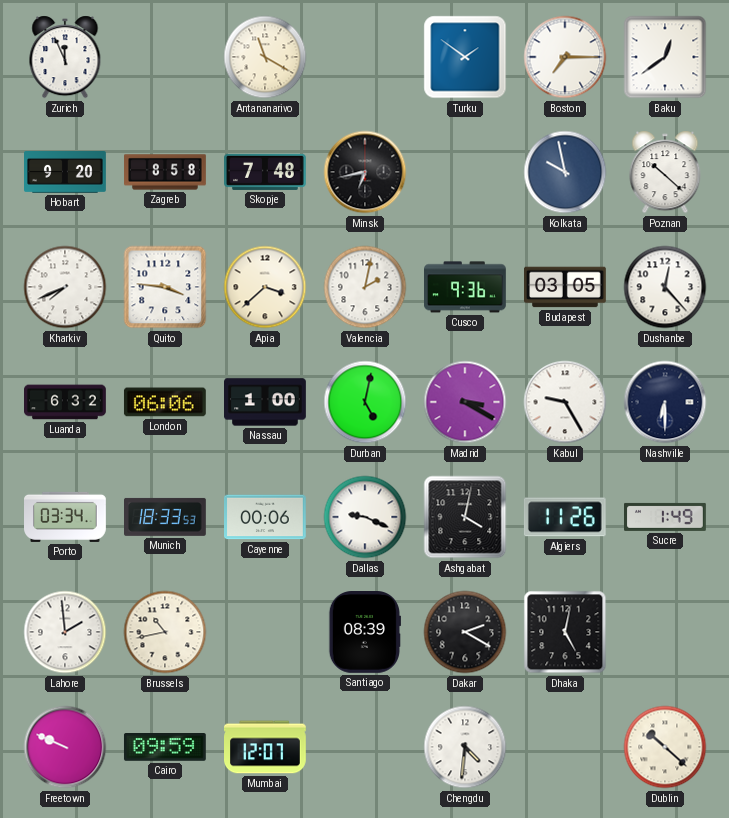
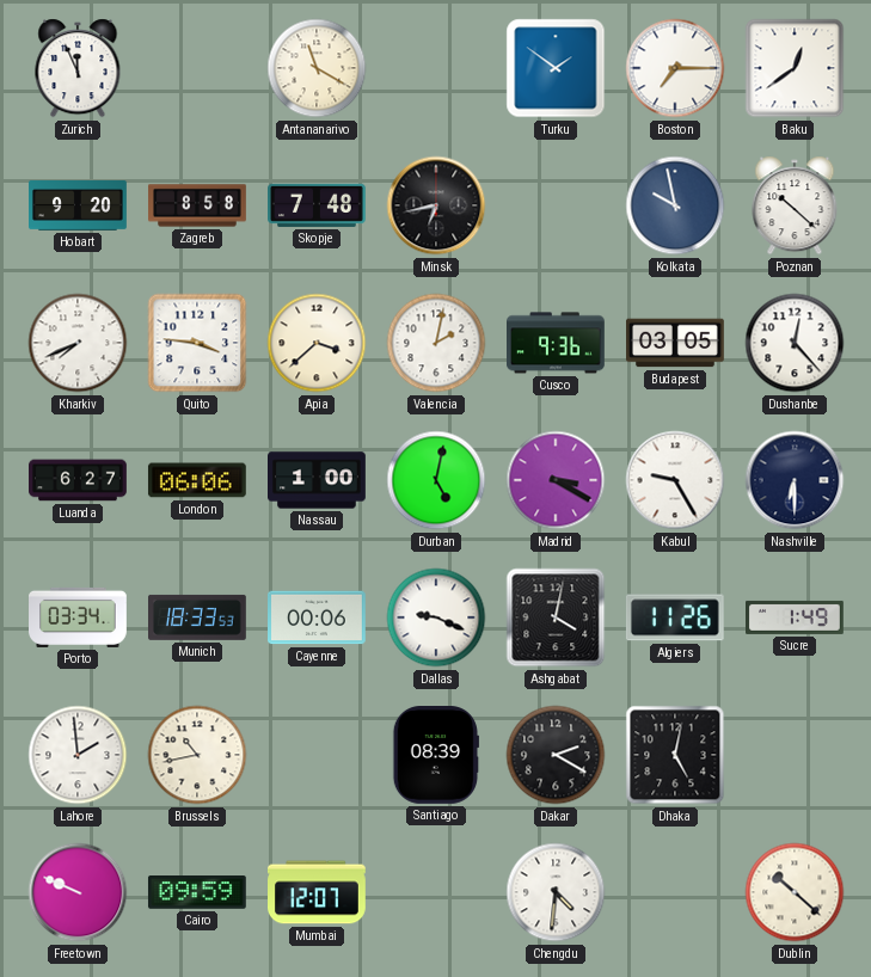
Luanda: 6:32 -> 6:27 (79, 480)
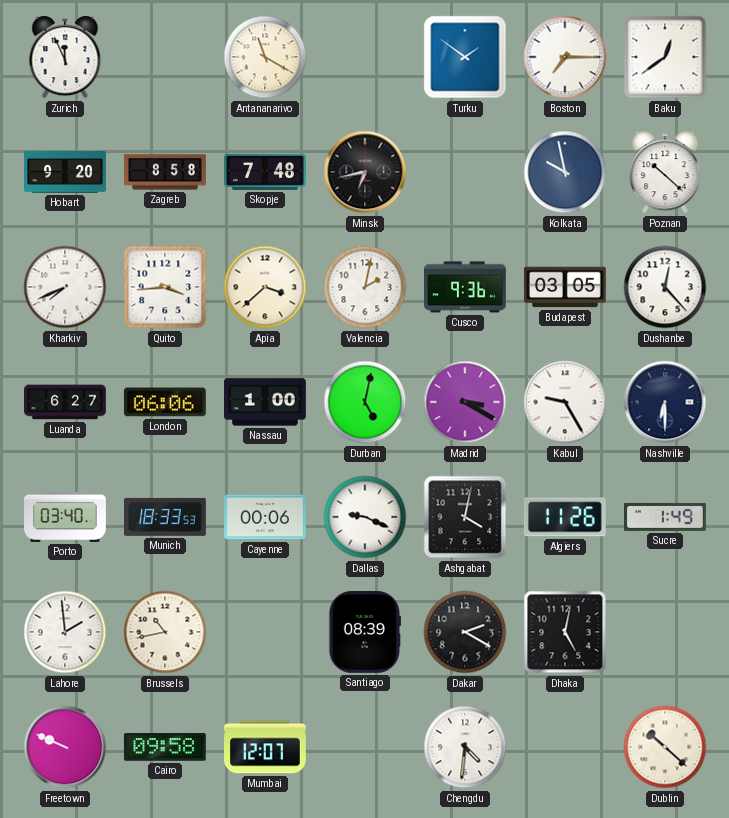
Quito: 3:46 -> 3:44 (165, 287)
Porto: 03:34 -> 03:40 (65, 517)
Cairo: 09:59 -> 09:58 (165, 748)
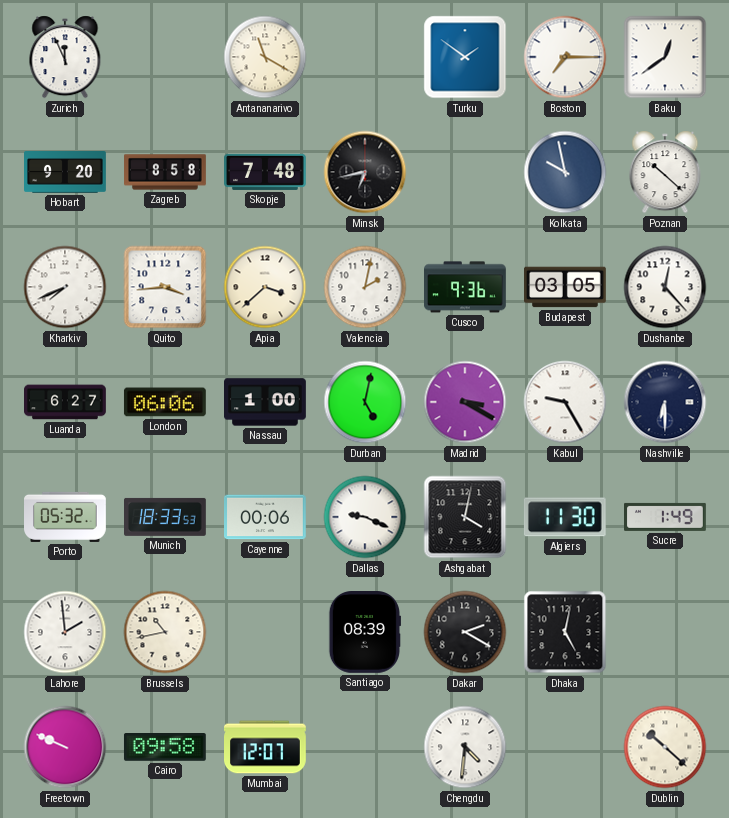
Porto: 03:40 -> 05:32 (65, 517)
Algiers: 11:26 -> 11:30 (565, 517)
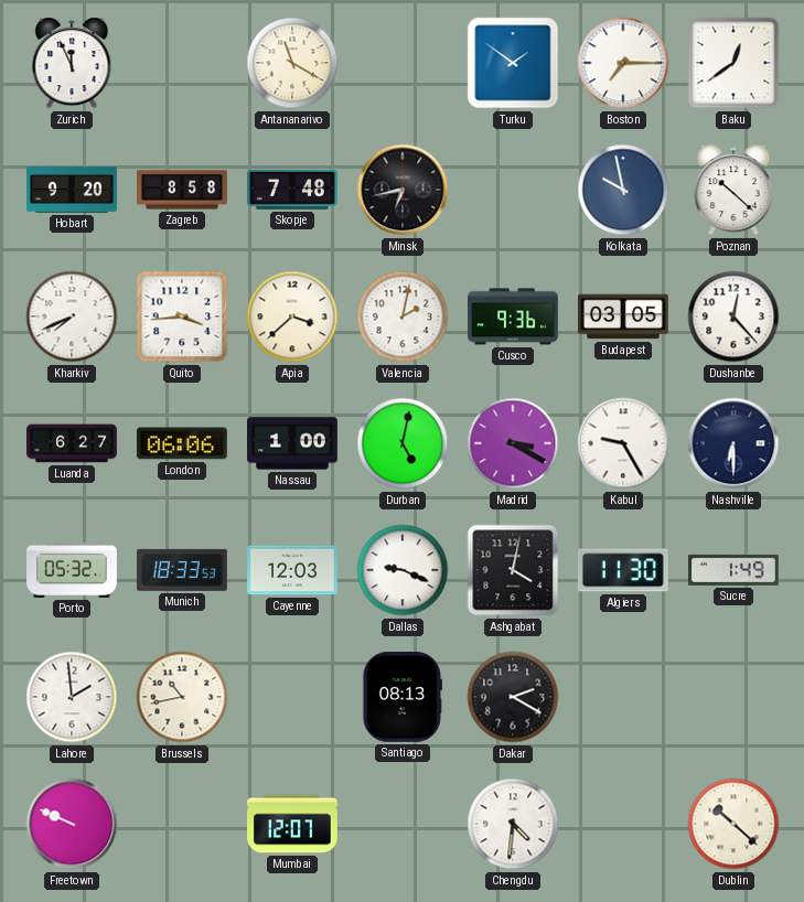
Cayenne: 00:06 -> 12:03 (293, 570)
Santiago: 08:39 -> 08:13 (403, 698)
Dhaka: 5:02 -> none (565, 632)
Cairo: 09:58 -> none (165, 748)
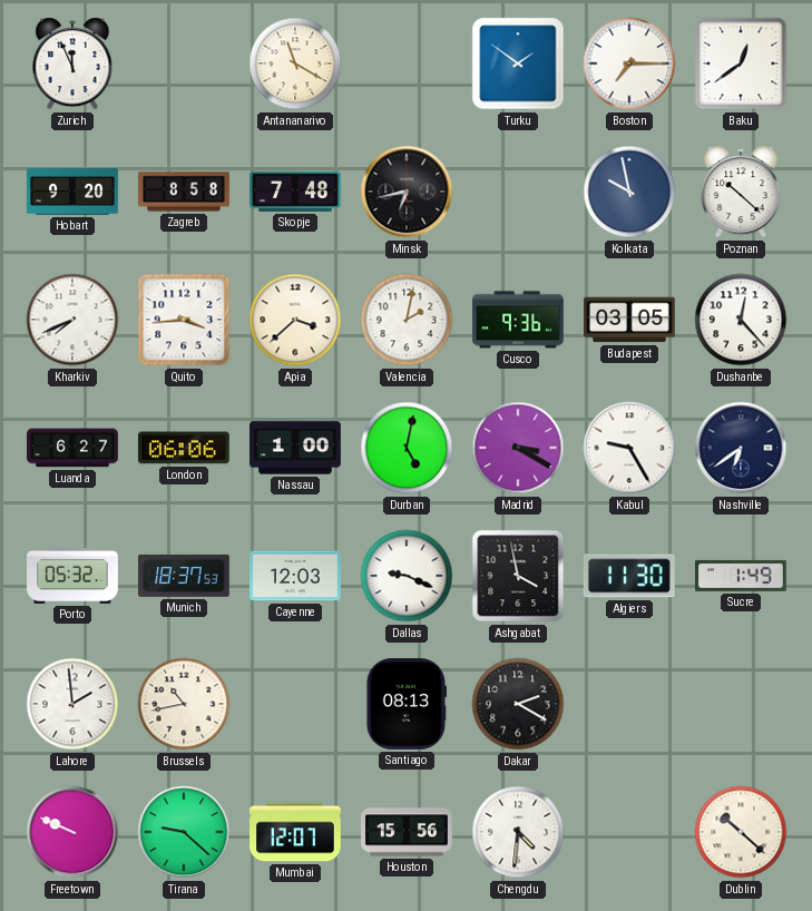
Nashville: 6:30 -> 6:39 (741, 448)
Munich: 18:33 -> 18:37 (185, 576)
Ashgabat: 4:02 -> 3:58 (518, 576)
Tirana: none -> 9:22 (184, 832)
Houston: none -> 15:56 (408, 832)
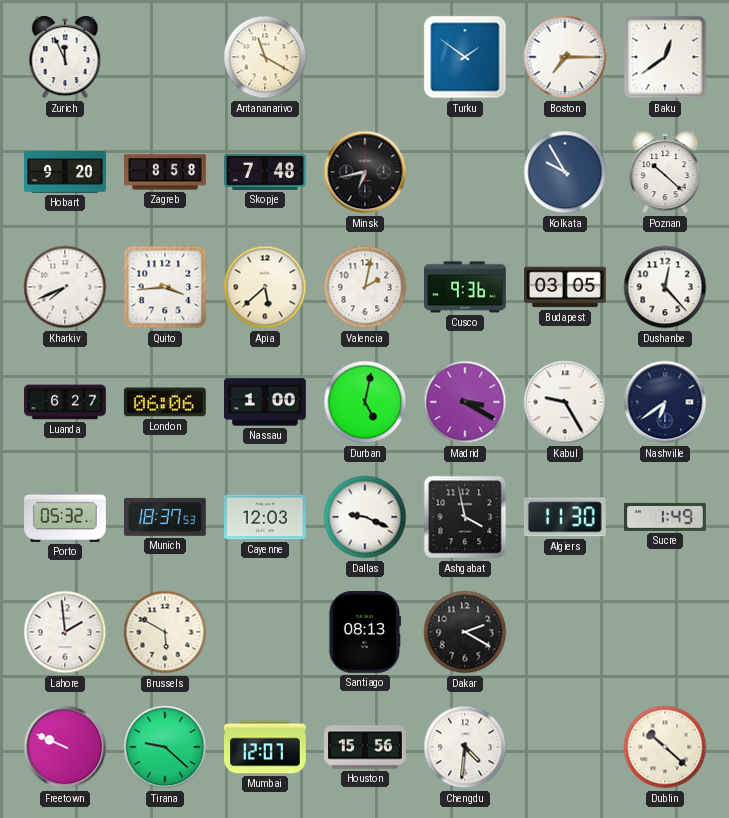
Kolkata: 9:58 -> 9:55 (565, 172)
Apia: 3:38 -> 5:38 (265, 287)
Brussels: 10:43 -> 5:50 (165, 632)
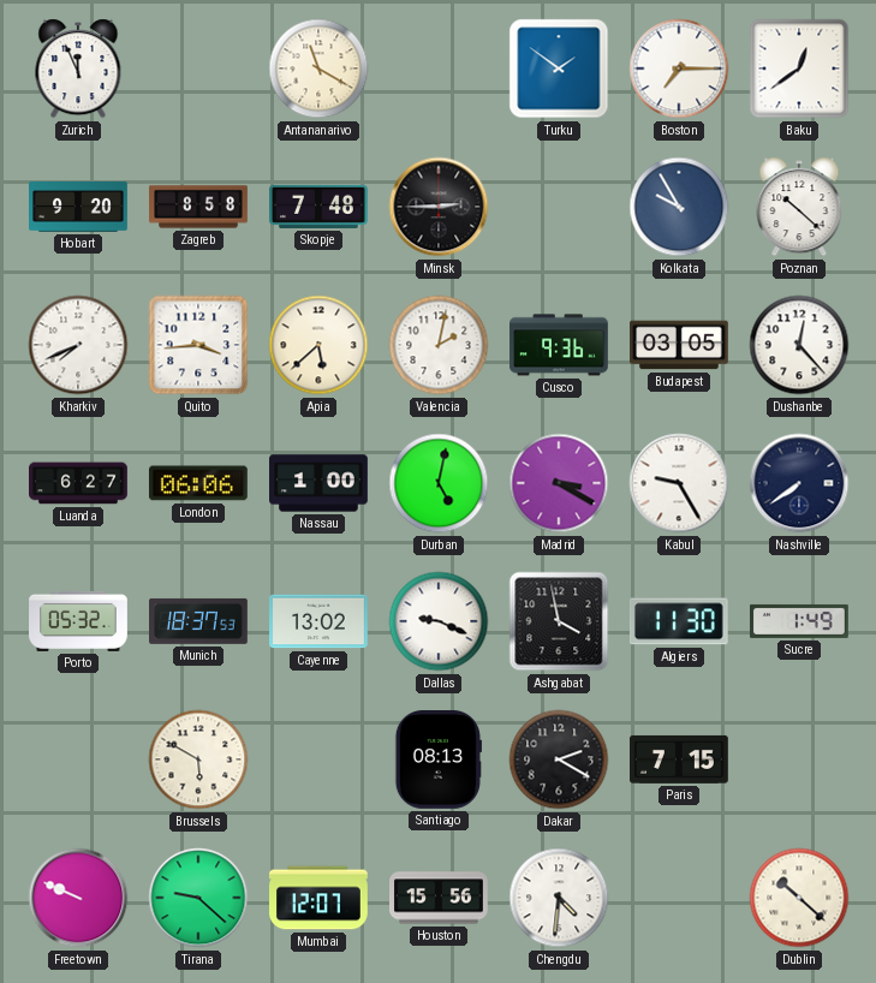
Minsk: 6:43 -> 2:45 (439, 207)
Nashville: 6:39 -> 7:39 (799, 483)
Cayenne: 12:03 -> 13:02 (320, 621)
Lahore: 1:59 -> none (65, 632)
Paris: none -> 7:15 (680, 759)
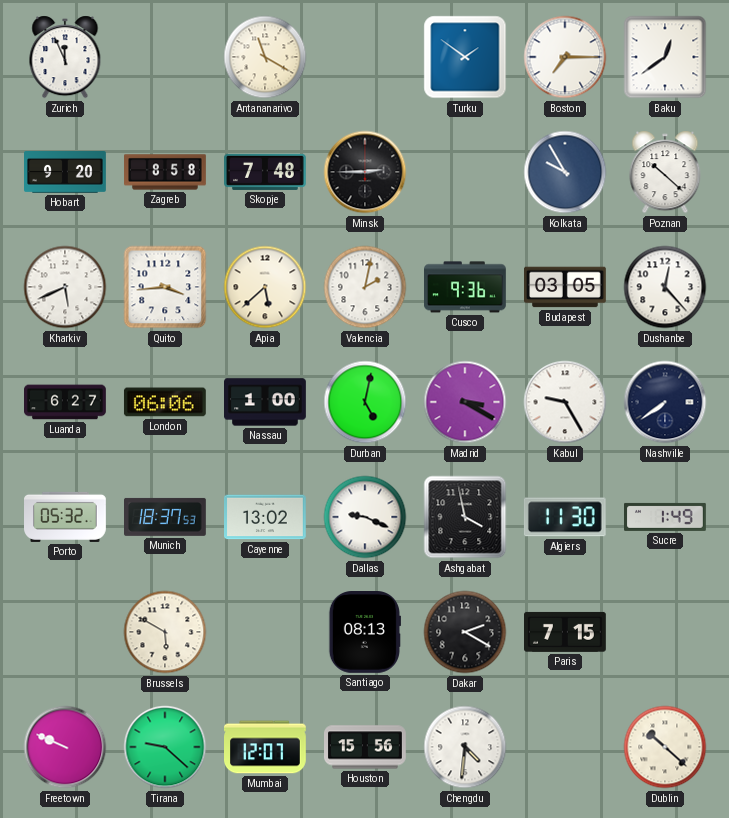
Kharkiv: 7:41 -> 5:41 (65, 287)
